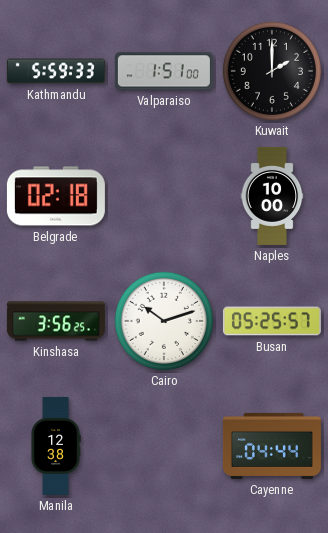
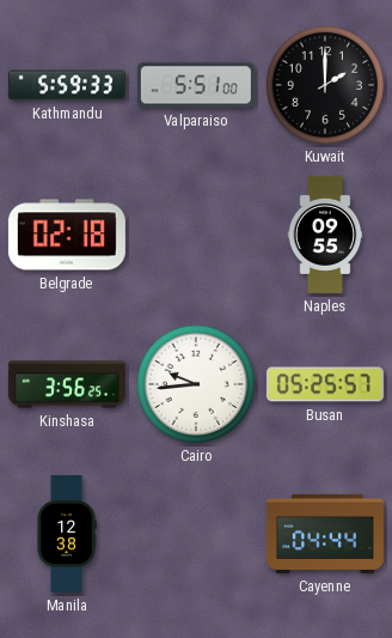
Valparaiso: 1:51 -> 5:51 (196, 85)
Naples: 10:00 -> 09:55 (325, 235)
Cairo: 10:12 -> 9:44 (196, 384)
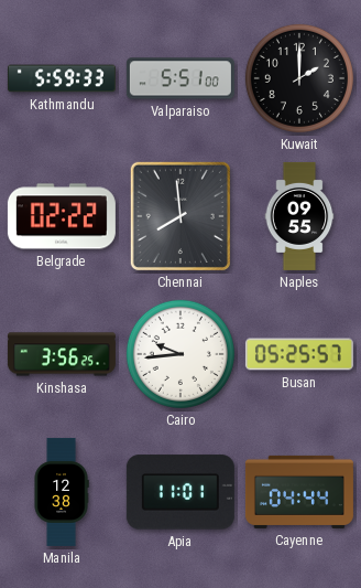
Belgrade: 02:18 -> 02:22 (62, 216)
Chennai: none -> 7:59 (180, 216)
Apia: none -> 11:01 (180, 492)
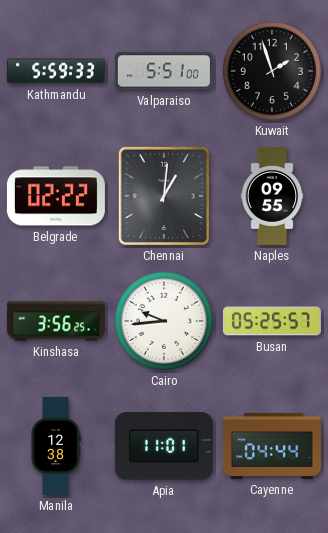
Kuwait: 2:00 -> 1:57 (272, 71)
Chennai: 7:59 -> 1:01 (164, 196)
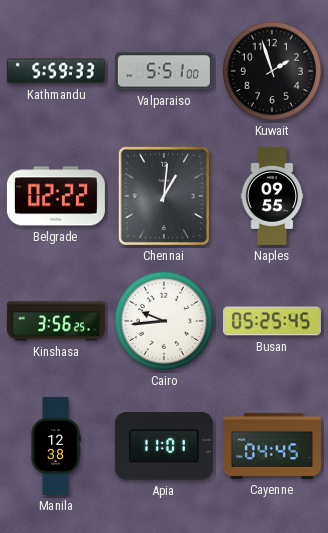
Busan: 05:25:57 -> 05:25:45 (272, 321)
Cayenne: 04:44 -> 04:45 (272, 446)
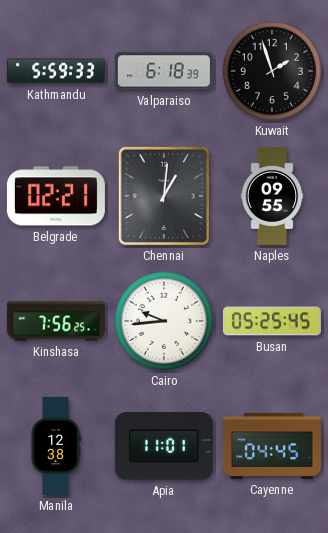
Valparaiso: 5:51 -> 6:18 (164, 71)
Belgrade: 02:22 -> 02:21 (56, 196)
Kinshasa: 3:56 -> 7:56 (56, 321)
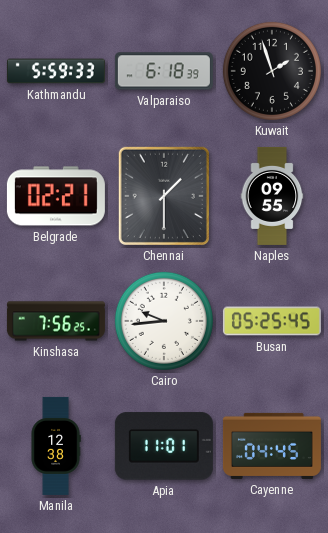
Chennai: 1:01 -> 1:30 (164, 196)
